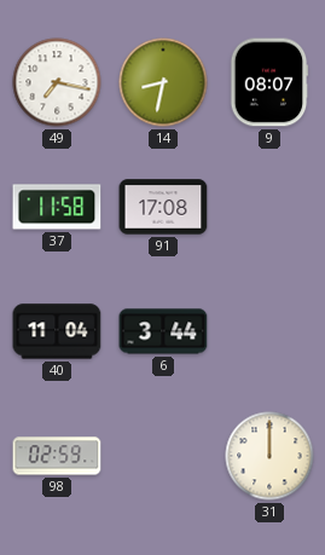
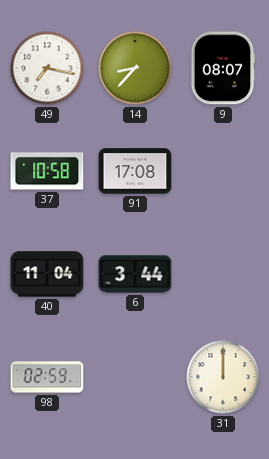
14: 8:32 -> 8:37 (135, 68)
37: 11:58 -> 10:58 (47, 171)
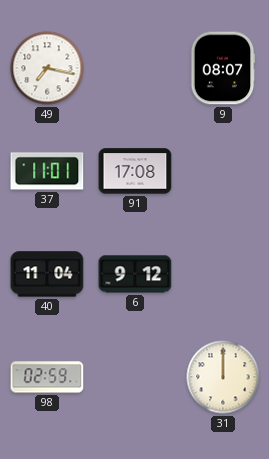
14: 8:37 -> none (135, 68)
37: 10:58 -> 11:01 (47, 171)
6: 3:44 -> 9:12 (135, 274)
